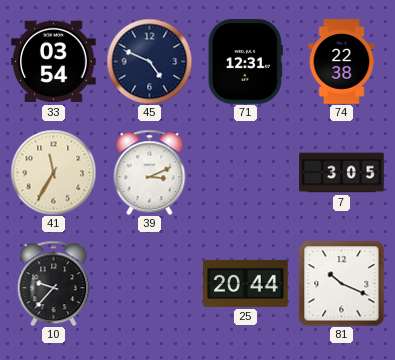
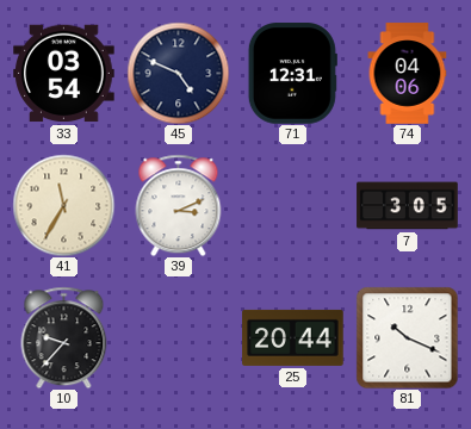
74: 22:38 -> 04:06 (408, 74)
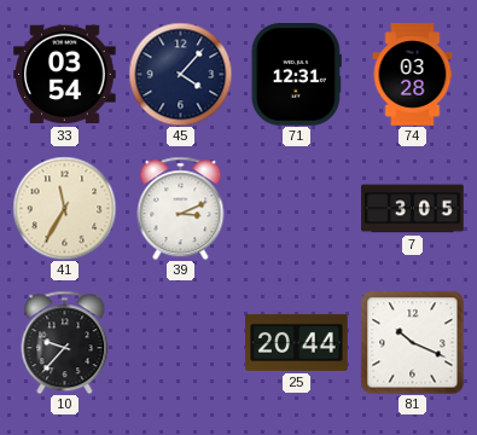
45: 4:49 -> 4:07 (180, 74)
74: 04:06 -> 03:28 (413, 75)
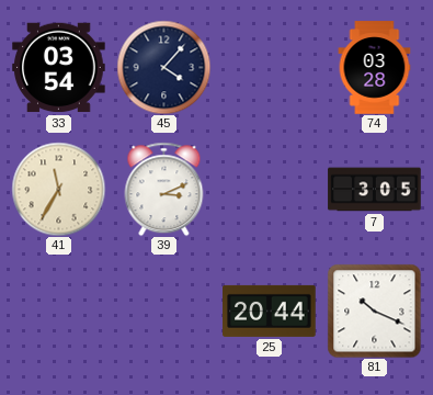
71: 12:31 -> none (296, 75)
10: 9:37 -> none (65, 342)
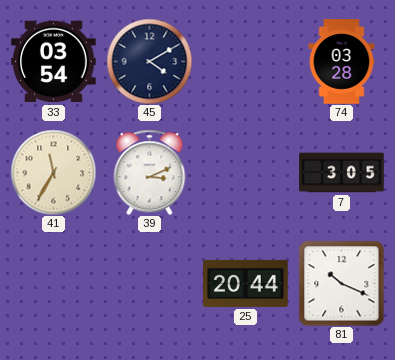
45: 4:07 -> 4:10 (149, 61)
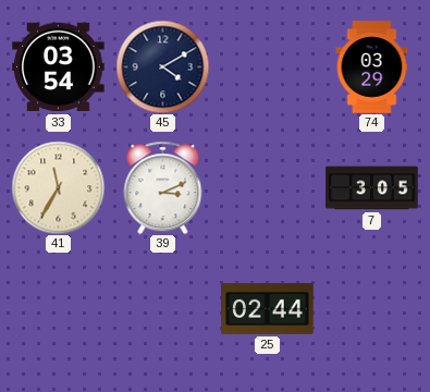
74: 03:28 -> 03:29 (372, 68)
25: 20:44 -> 02:44 (268, 308)
81: 10:19 -> none (341, 283)
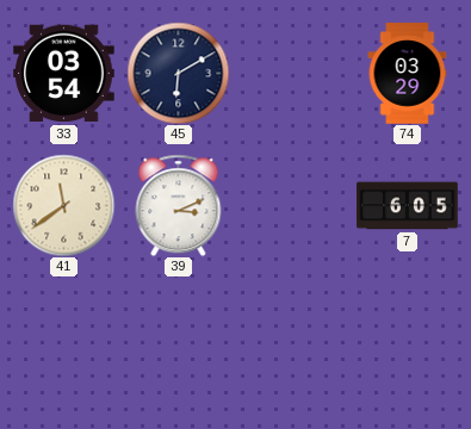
45: 4:10 -> 6:10 (178, 73)
41: 11:35 -> 11:39 (63, 205)
7: 3:05 -> 6:05 (408, 206)
25: 02:44 -> none (268, 308)
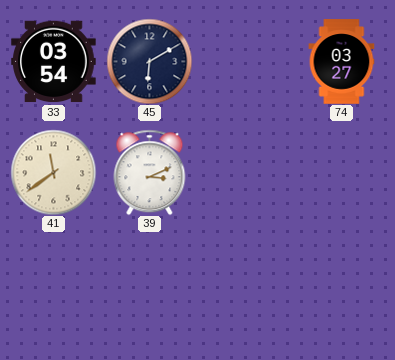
74: 03:29 -> 03:27 (342, 62)
7: 6:05 -> none (408, 206)
